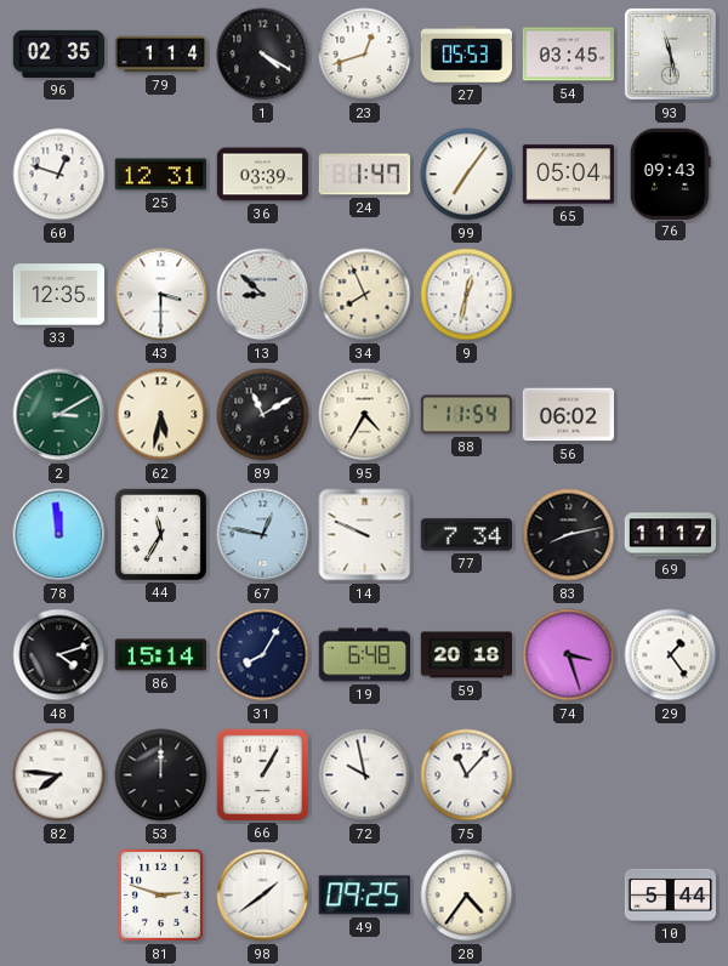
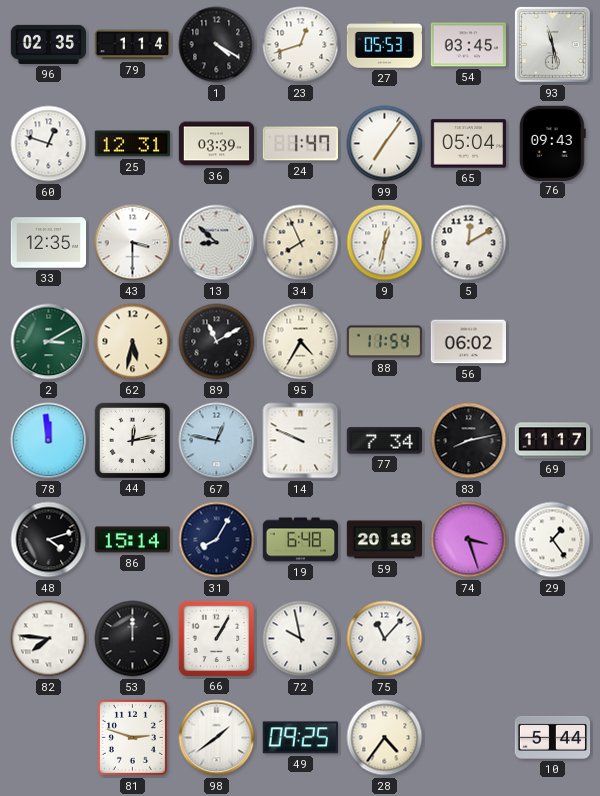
5: none -> 12:10 (469, 243)
44: 11:35 -> 12:13 (132, 440)
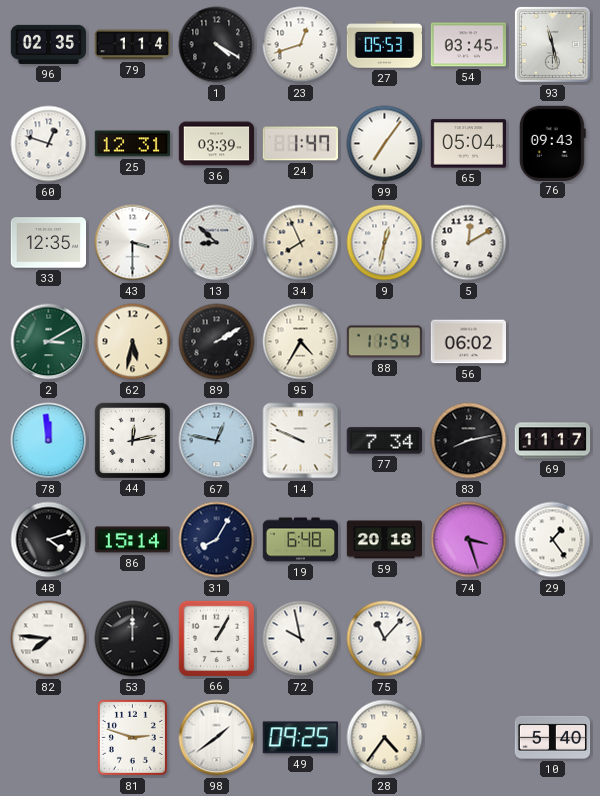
89: 11:10 -> 2:10 (217, 342)
10: 5:44 -> 5:40 (553, 737)
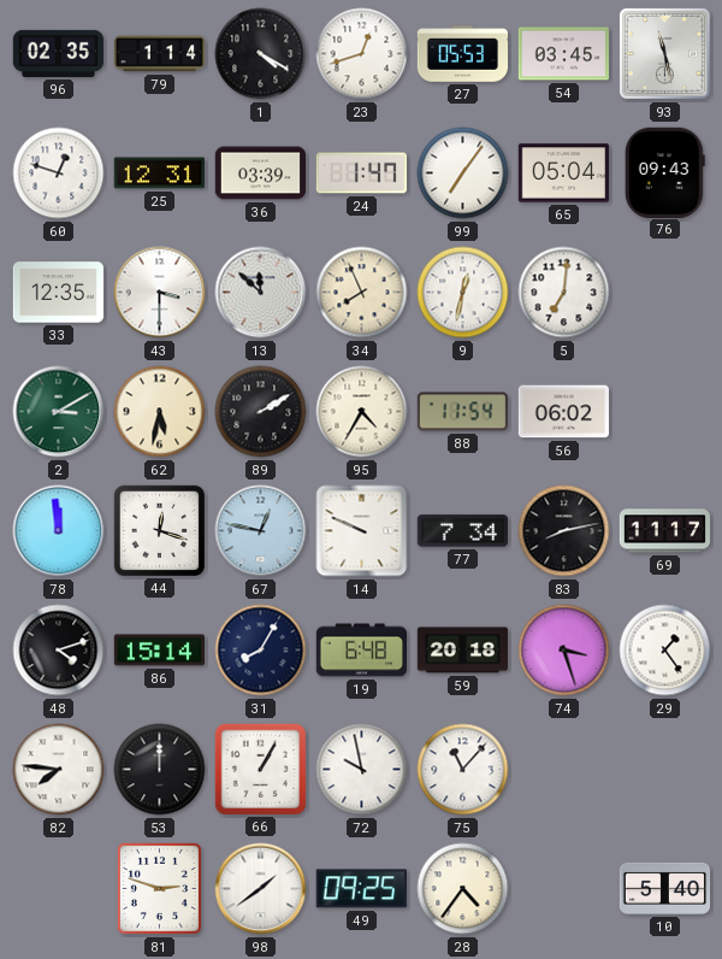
13: 8:52 -> 11:52 (261, 293)
5: 12:10 -> 7:01 (564, 293)
44: 12:13 -> 12:18 (159, 530)
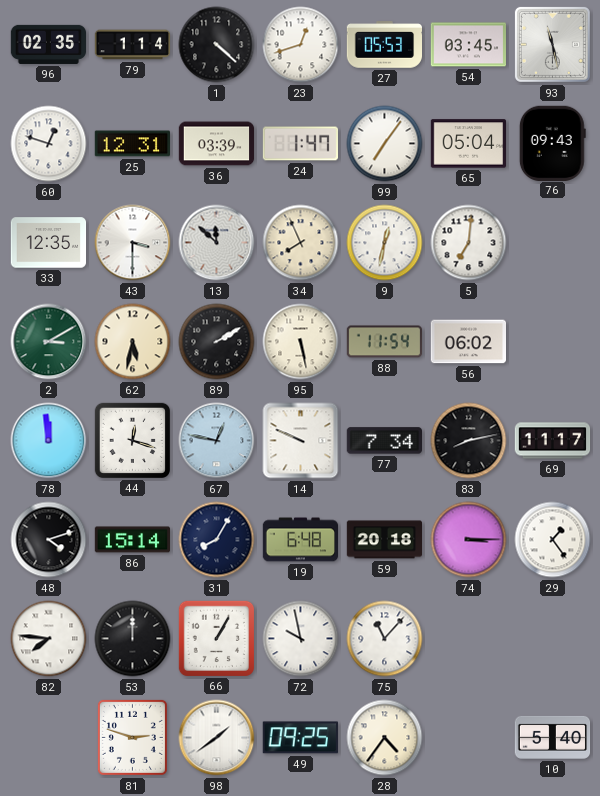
1: 4:20 -> 4:22 (217, 45)
95: 4:35 -> 5:28 (301, 342)
74: 3:27 -> 3:15 (469, 540)
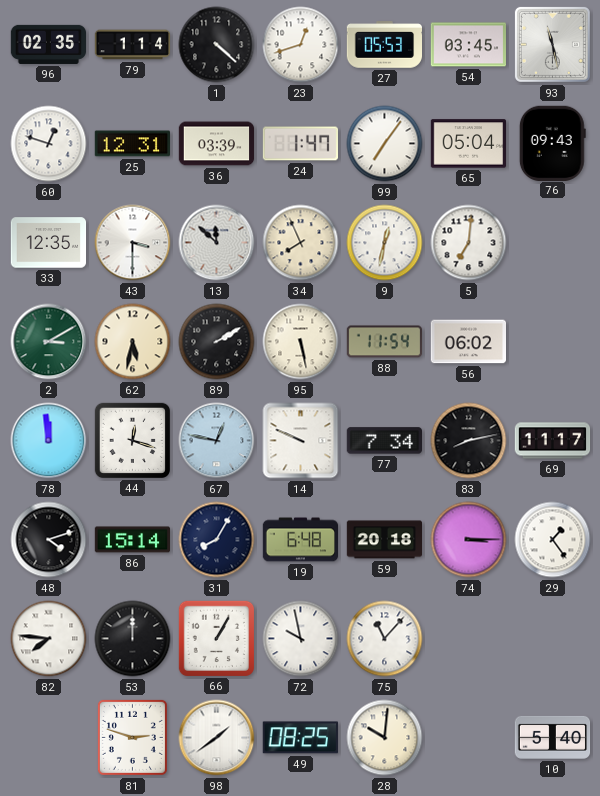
49: 09:25 -> 08:25 (300, 738)
28: 4:36 -> 10:01 (385, 738)
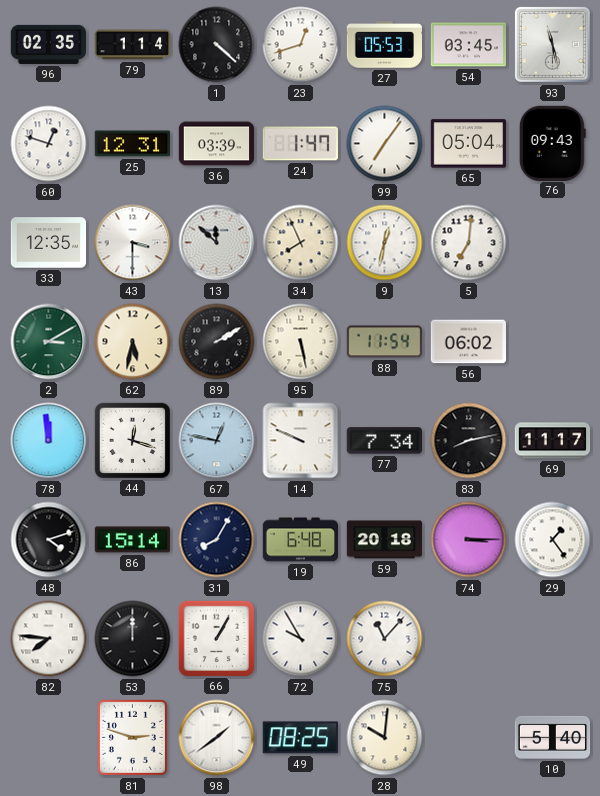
72: 9:58 -> 9:55 (301, 639)
